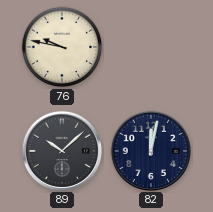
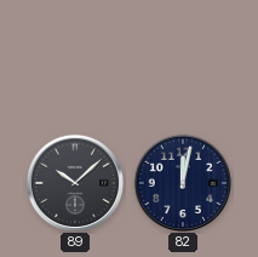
76: 9:47 -> none (62, 47)
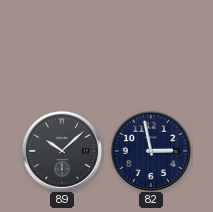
82: 12:02 -> 2:58 (150, 150)
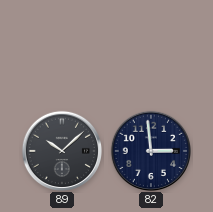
82: 2:58 -> 2:59 (150, 150)
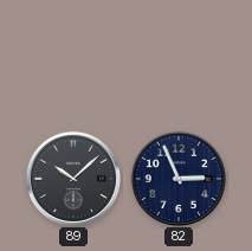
82: 2:59 -> 2:56 (177, 178)
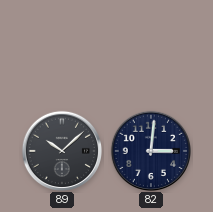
82: 2:56 -> 3:01 (150, 150)
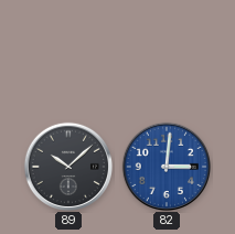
82 dial: navy -> blue (165, 166)
